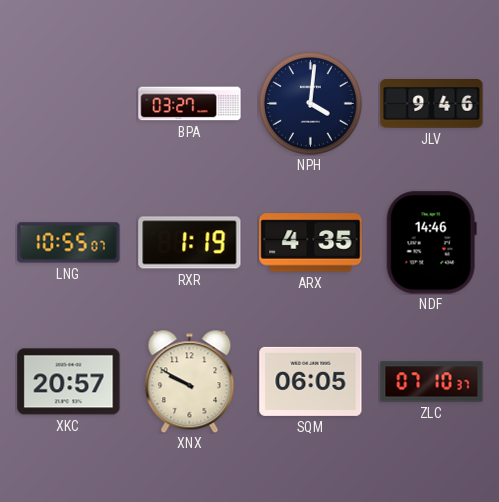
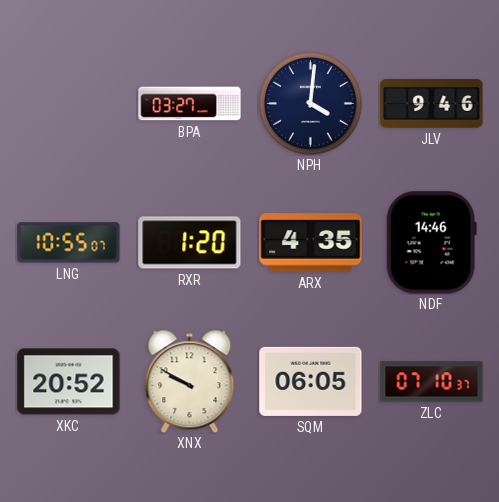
RXR: 1:19 -> 1:20 (190, 243)
XKC: 20:57 -> 20:52 (69, 382)
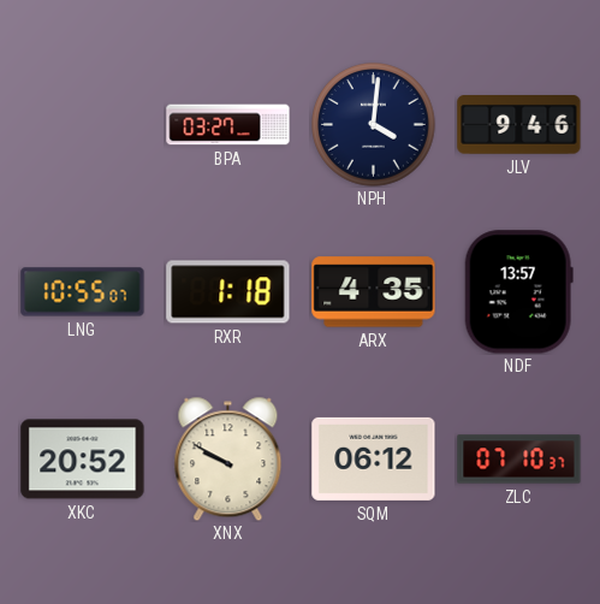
RXR: 1:20 -> 1:18 (228, 292)
NDF: 14:46 -> 13:57 (518, 292)
SQM: 06:05 -> 06:12 (374, 458)
